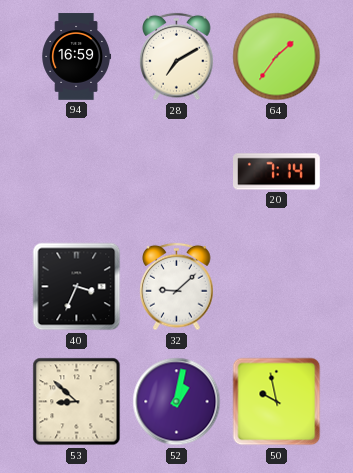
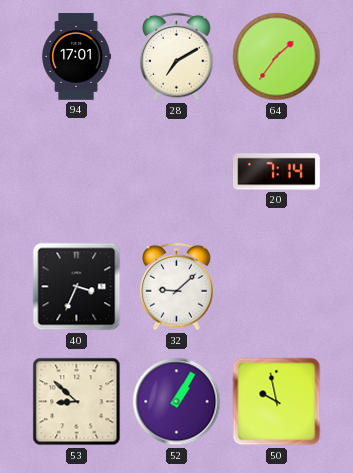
94: 16:59 -> 17:01 (77, 57)
52: 1:02 -> 1:05 (177, 402)
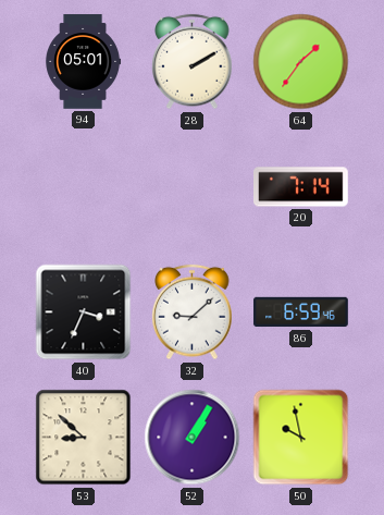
94: 17:01 -> 05:01 (84, 62)
28: 7:10 -> 2:10 (193, 62)
86: none -> 6:59 (301, 312)
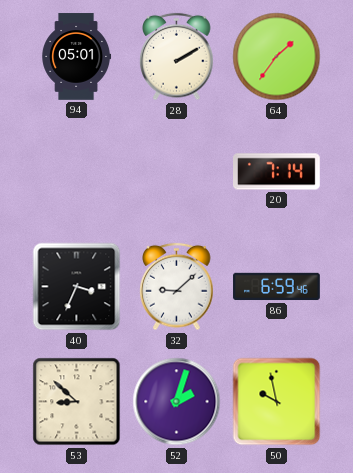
52: 1:05 -> 2:03 (177, 402)
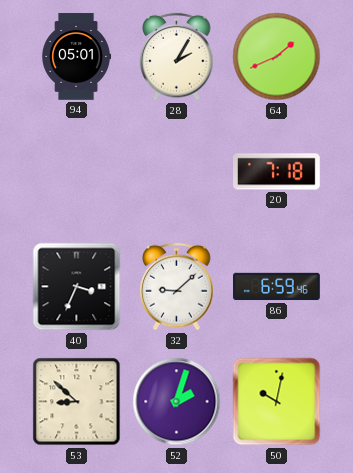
28: 2:10 -> 2:05 (177, 57)
64: 1:36 -> 1:41 (277, 57)
20: 7:14 -> 7:18 (277, 172)
50: 9:58 -> 10:02 (277, 402)
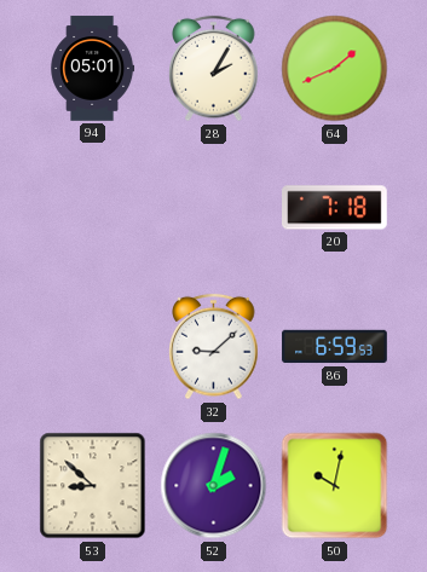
40: 3:34 -> none (77, 287)
86: 6:59:46 -> 6:59:53 (335, 347)
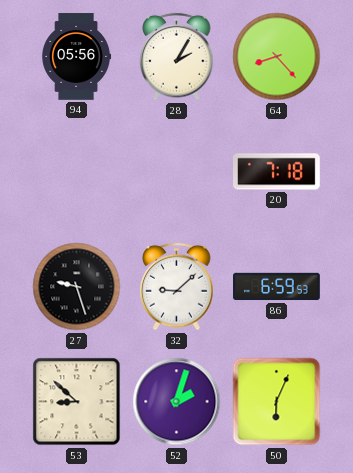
94: 05:01 -> 05:56 (77, 57)
64: 1:41 -> 8:23 (277, 57)
27: none -> 9:27 (77, 287)
50: 10:02 -> 6:04 (277, 402)
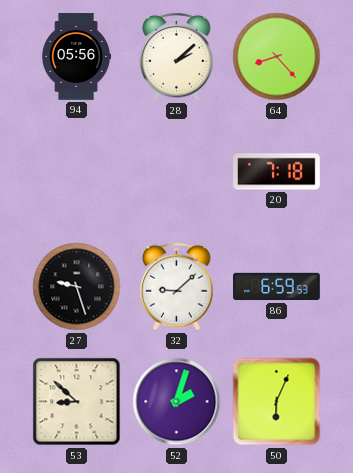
28: 2:05 -> 2:08 (177, 57)
